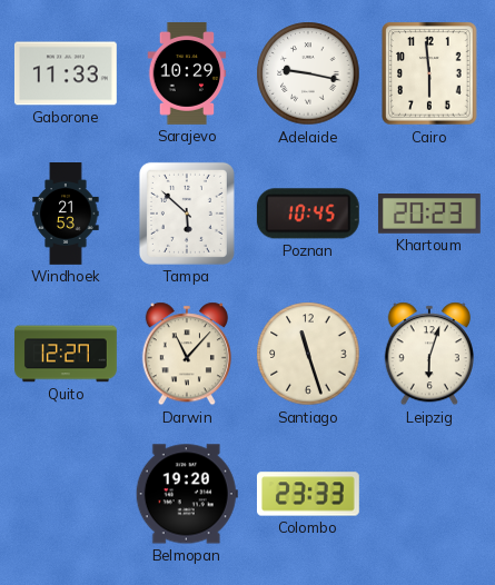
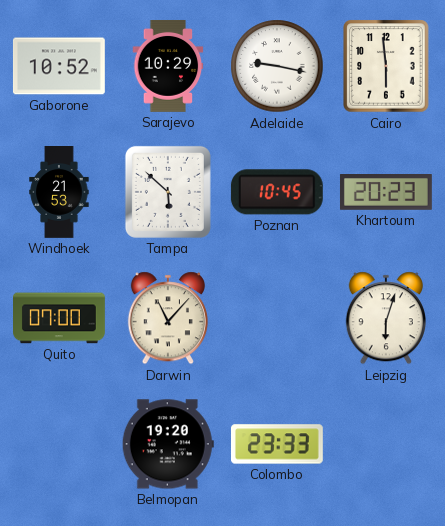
Gaborone: 11:33 -> 10:52 (59, 66)
Quito: 12:27 -> 07:00 (60, 318)
Santiago: 11:27 -> none (308, 354)
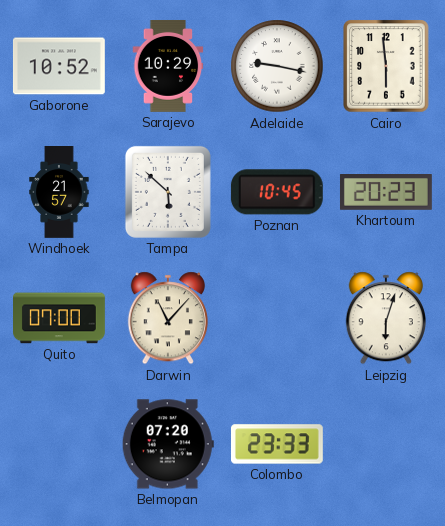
Windhoek: 21:53 -> 21:57 (59, 193)
Belmopan: 19:20 -> 07:20 (168, 444)
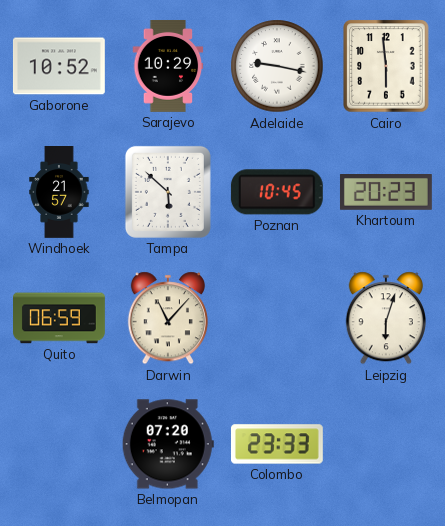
Quito: 07:00 -> 06:59 (60, 318)
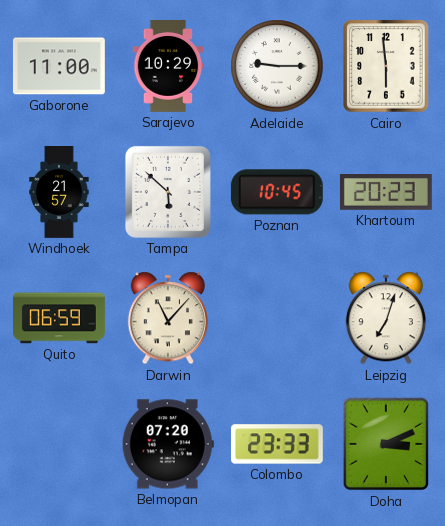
Gaborone: 10:52 -> 11:00 (59, 66)
Adelaide: 9:17 -> 9:15 (277, 66)
Leipzig: 6:03 -> 7:03 (386, 318)
Doha: none -> 3:11 (386, 444)
